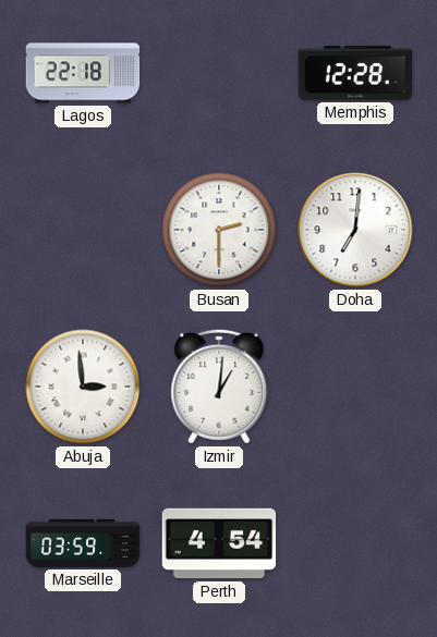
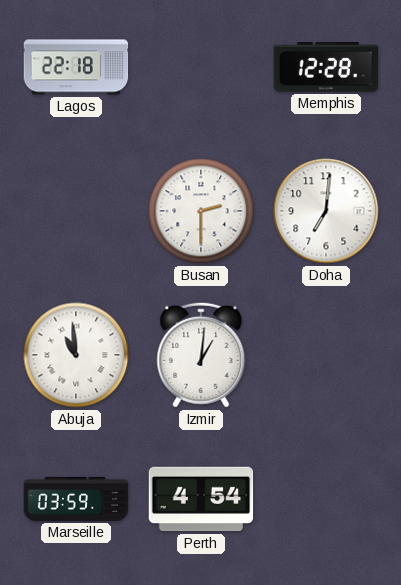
Abuja: 2:59 -> 10:59 (76, 355)
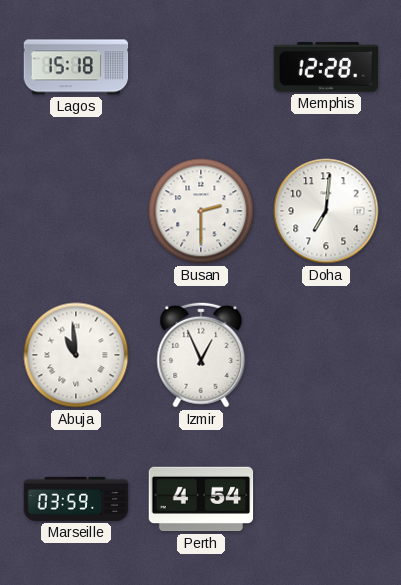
Lagos: 22:18 -> 15:18 (76, 67)
Izmir: 1:01 -> 12:56 (201, 355)
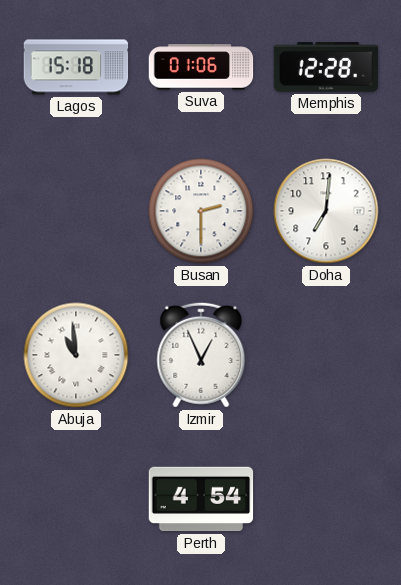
Suva: none -> 01:06 (201, 67)
Marseille: 03:59 -> none (76, 499)
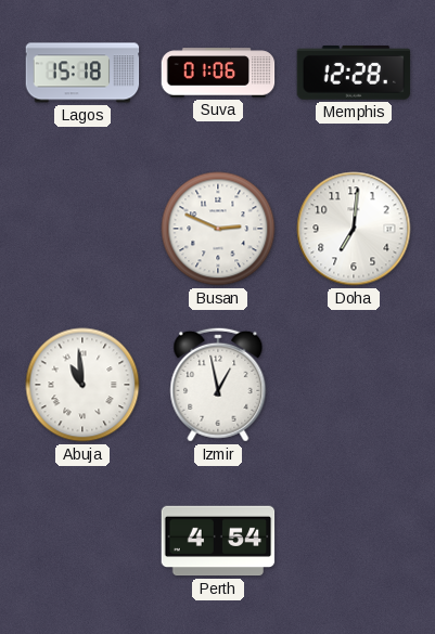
Busan: 2:30 -> 2:49 (218, 229)
Izmir: 12:56 -> 12:58 (218, 385)
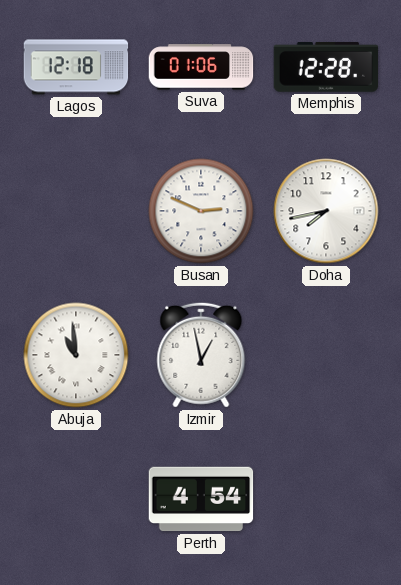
Lagos: 15:18 -> 12:18 (76, 67)
Doha: 7:01 -> 7:43 (326, 211)
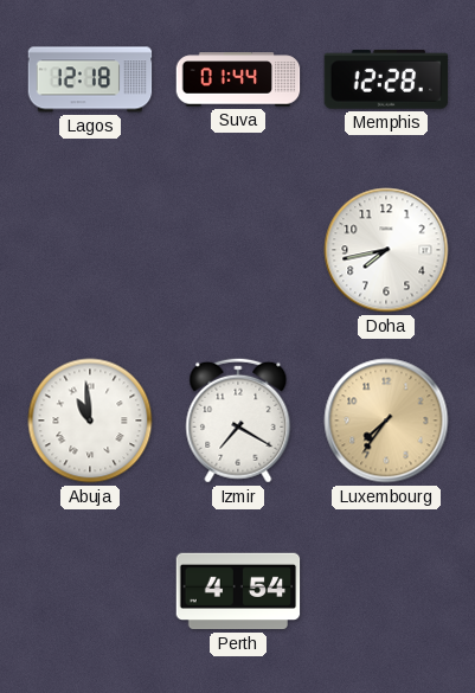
Suva: 01:06 -> 01:44 (238, 79)
Busan: 2:49 -> none (201, 211)
Izmir: 12:58 -> 7:20 (238, 421)
Luxembourg: none -> 7:36 (386, 421)
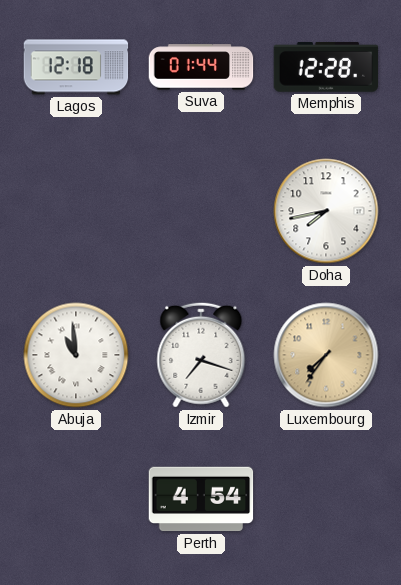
Izmir: 7:20 -> 7:18 (201, 355)
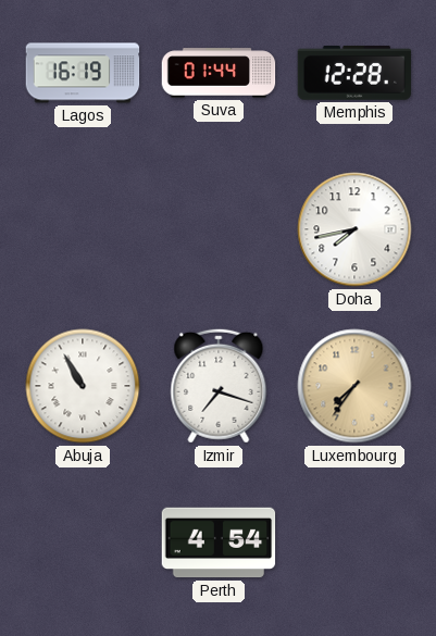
Lagos: 12:18 -> 16:19 (83, 73)
Abuja: 10:59 -> 10:55 (83, 386)
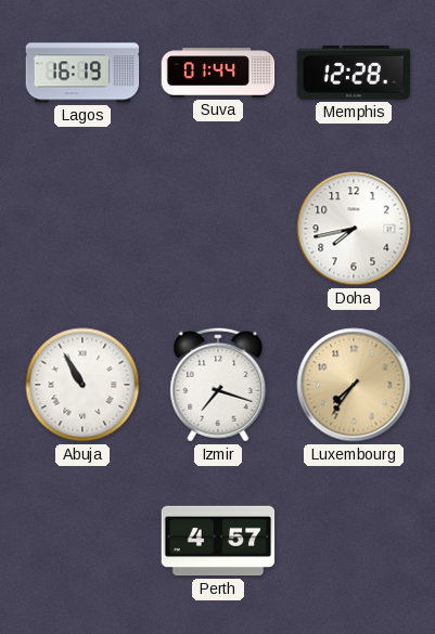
Perth: 4:54 -> 4:57 (218, 541)
